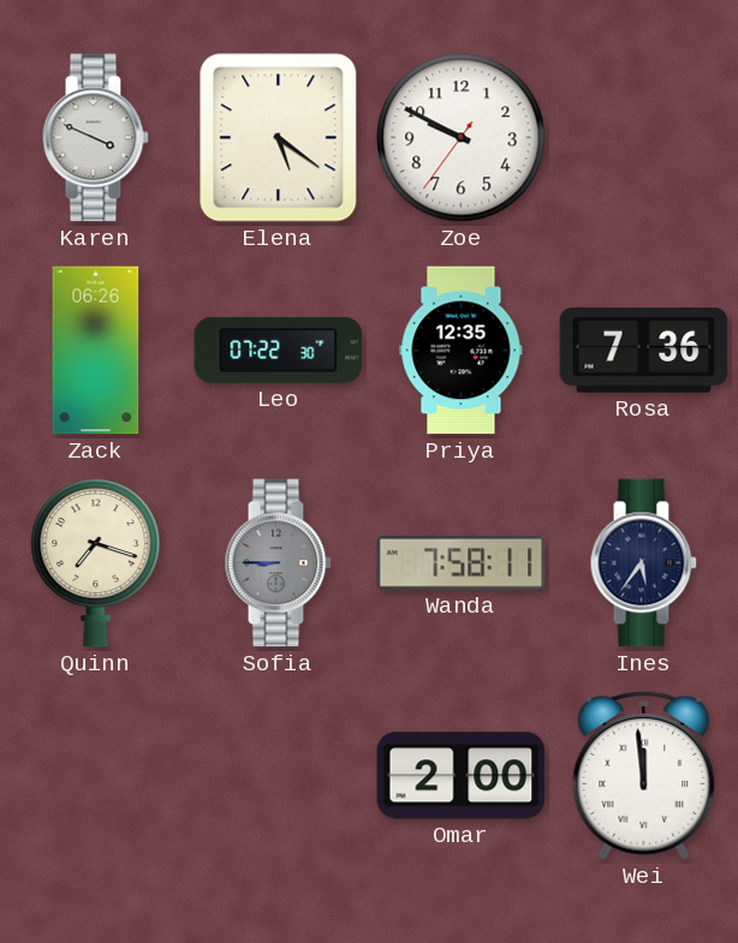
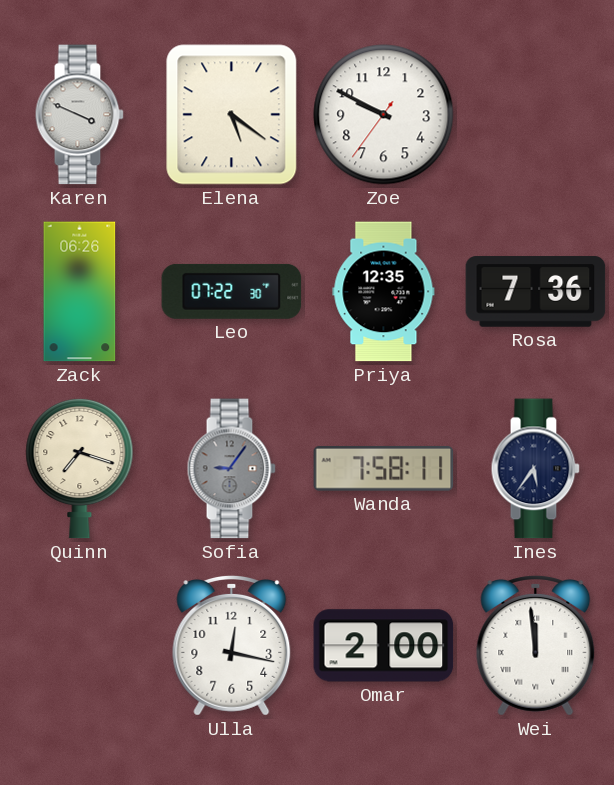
Sofia: 8:45 -> 9:06 (231, 469)
Ulla: none -> 12:17 (232, 645)
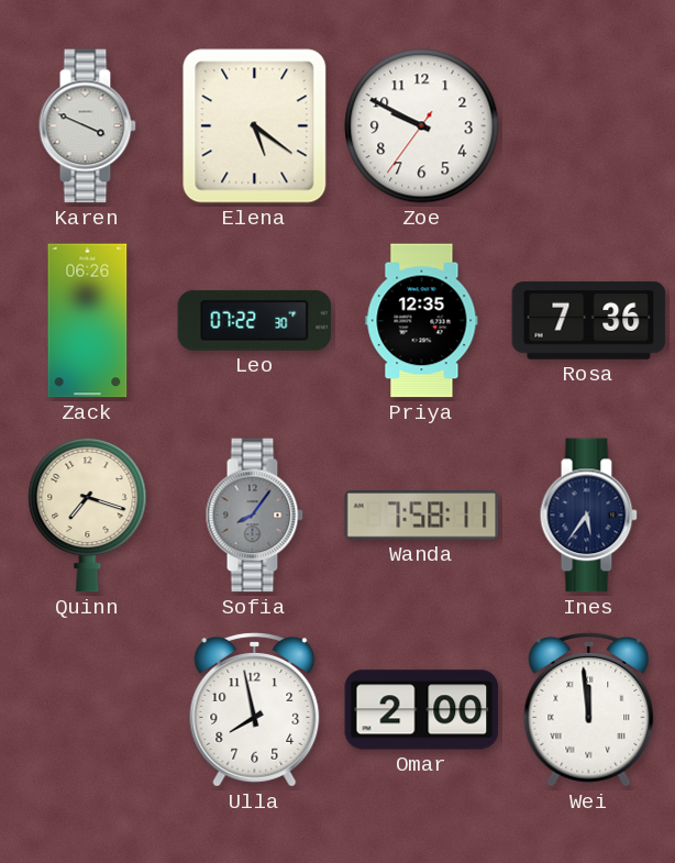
Sofia: 9:06 -> 8:06 (254, 516)
Ulla: 12:17 -> 7:58 (255, 709)
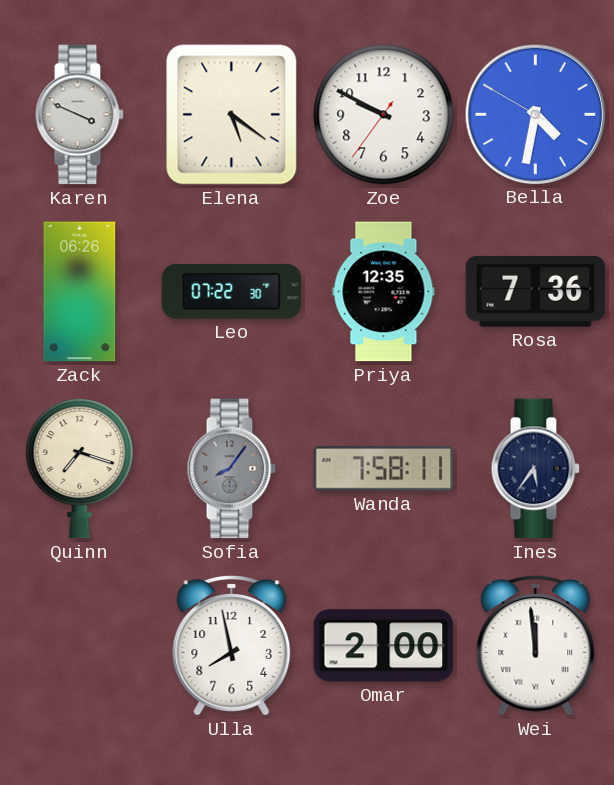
Bella: none -> 4:31 (535, 114)
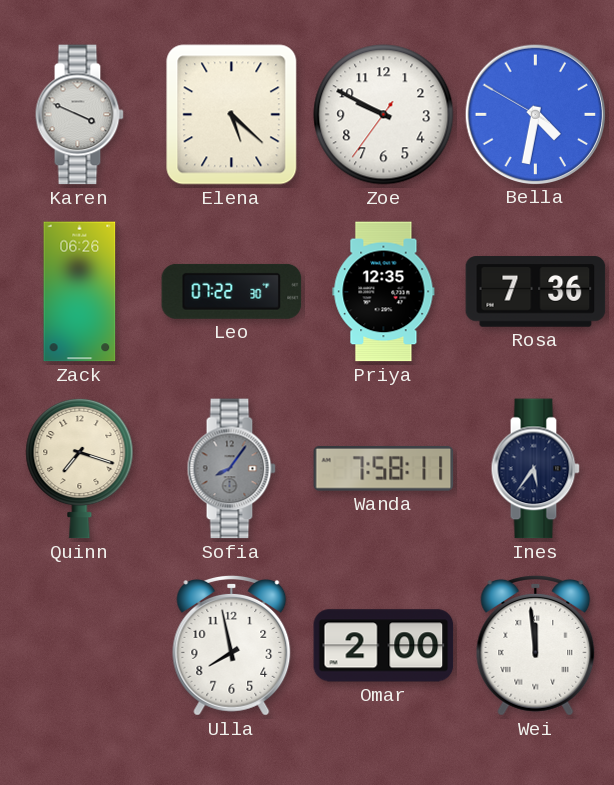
Elena: 5:21 -> 5:22 (232, 115)
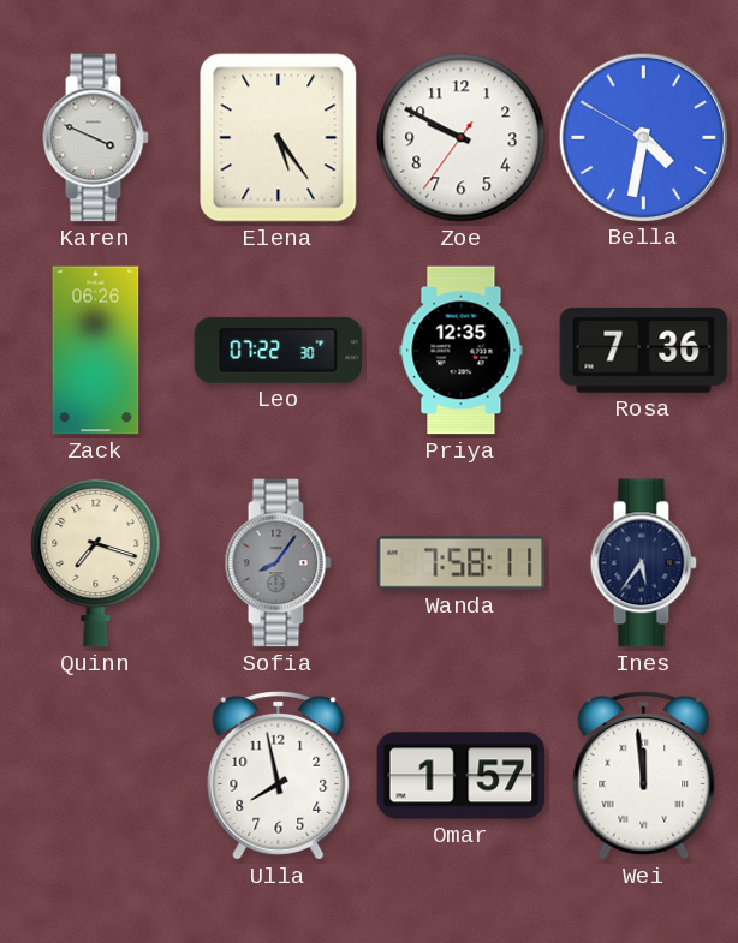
Elena: 5:22 -> 5:24 (279, 138)
Omar: 2:00 -> 1:57 (462, 776)
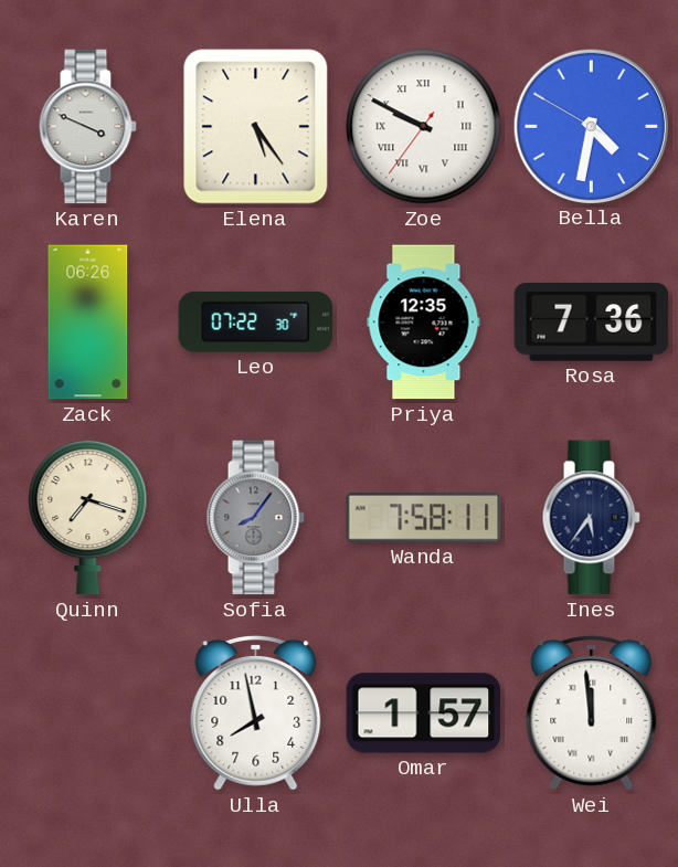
Zoe numerals: Arabic -> Roman (424, 127)
